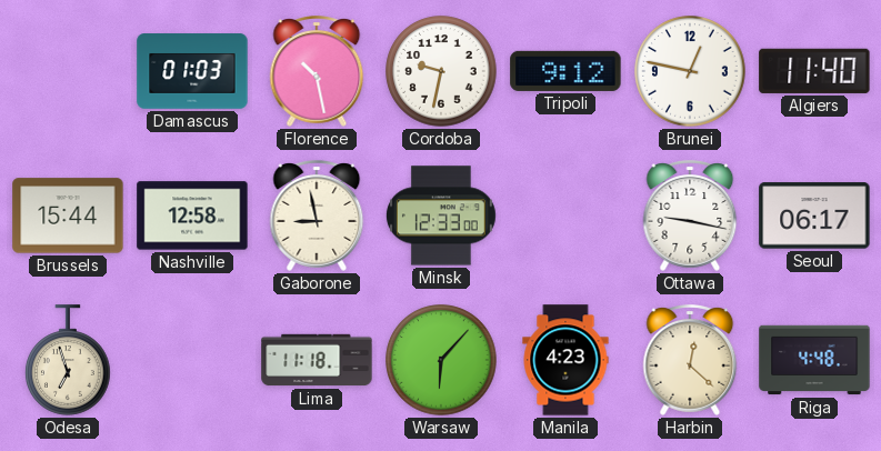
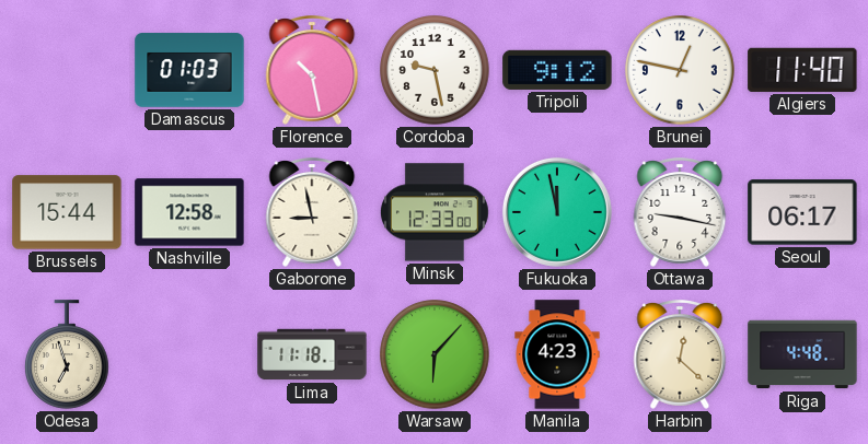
Cordoba: 9:32 -> 9:28 (435, 70)
Fukuoka: none -> 11:58 (557, 212)
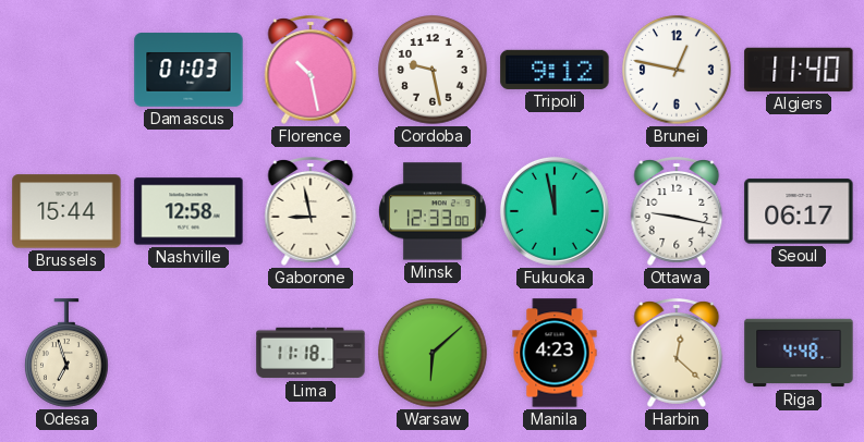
Warsaw: 6:07 -> 6:08 (433, 353)
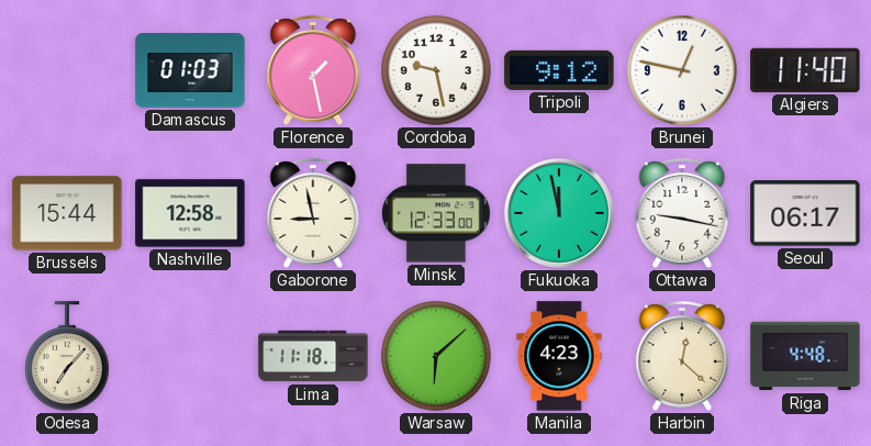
Florence: 10:28 -> 1:28 (313, 70)
Odesa: 6:57 -> 7:07 (67, 356)
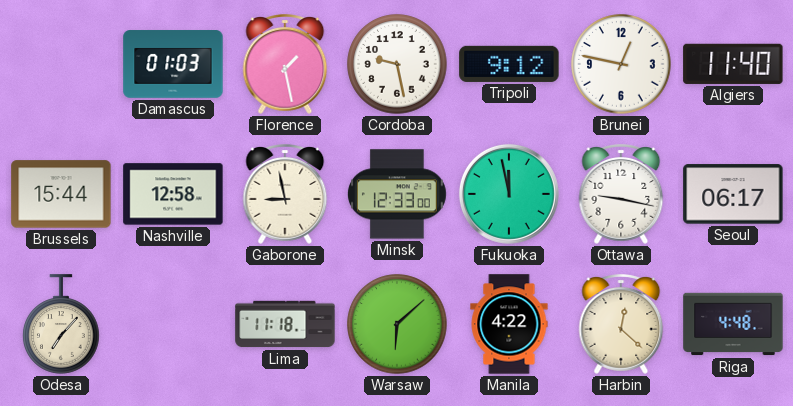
Manila: 4:23 -> 4:22 (509, 324)
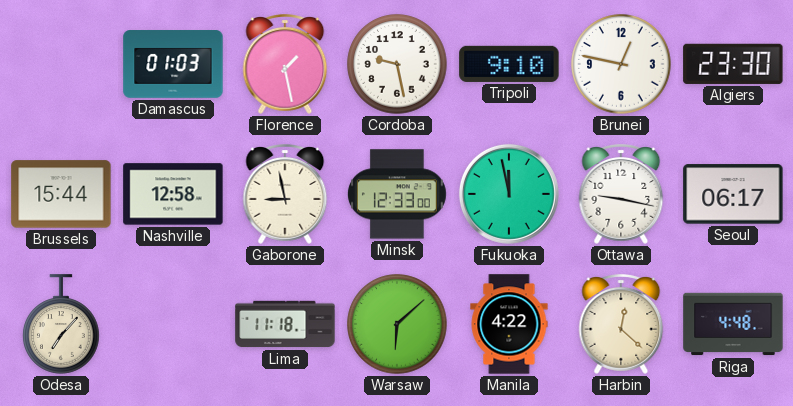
Tripoli: 9:12 -> 9:10 (509, 64)
Algiers: 11:40 -> 23:30 (733, 64)
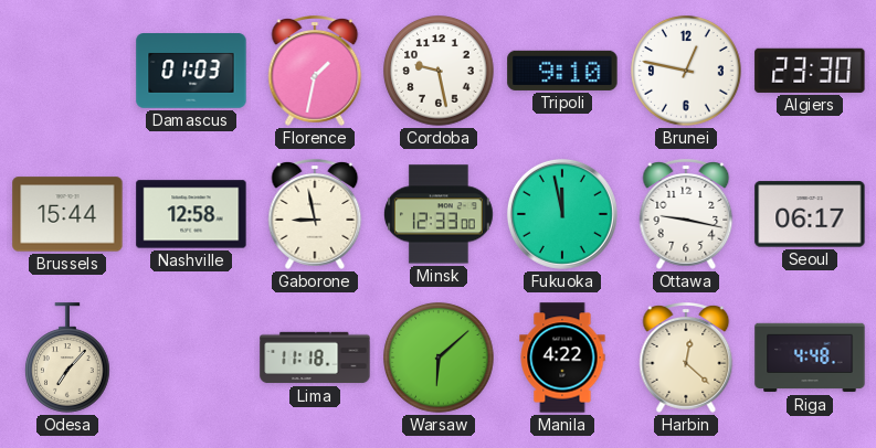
Florence: 1:28 -> 1:32 (315, 71)
